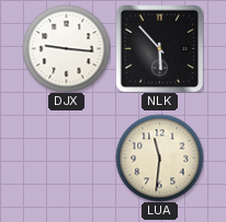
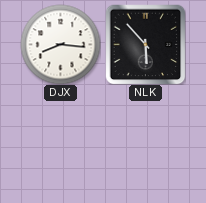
DJX: 9:16 -> 8:16 (60, 44)
LUA: 11:31 -> none (159, 157)
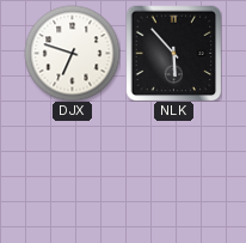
DJX: 8:16 -> 6:48 (72, 53)
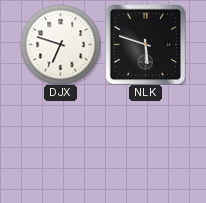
NLK: 5:53 -> 5:48 (145, 44)
